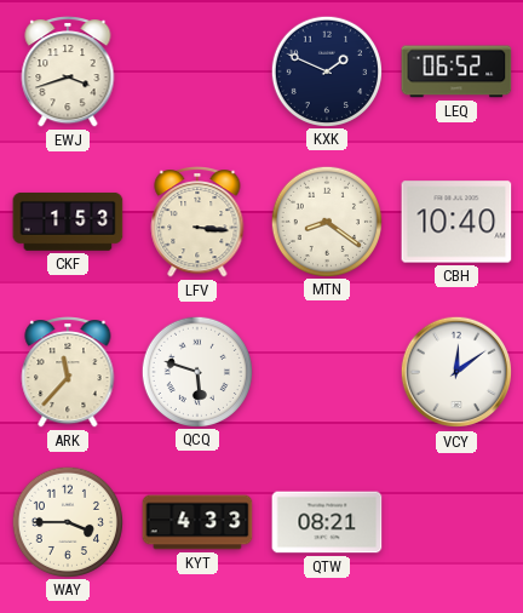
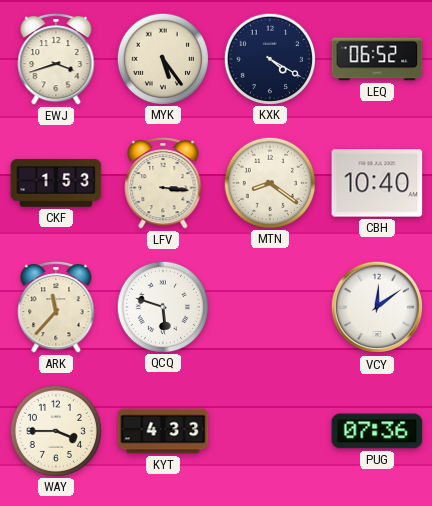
MYK: none -> 5:24 (162, 58)
KXK: 1:49 -> 4:20 (269, 58)
QTW: 08:21 -> none (327, 522)
PUG: none -> 07:36 (377, 431)
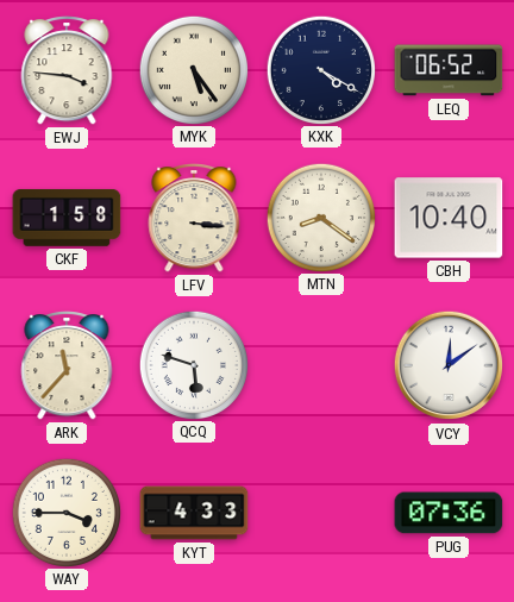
EWJ: 3:42 -> 3:46 (67, 71)
CKF: 1:53 -> 1:58 (67, 218)
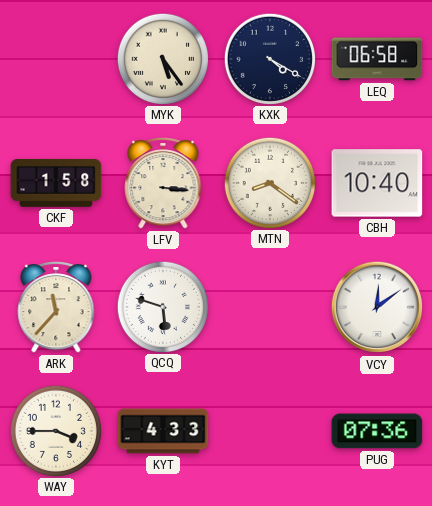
EWJ: 3:46 -> none (67, 71)
LEQ: 06:52 -> 06:58 (377, 59)
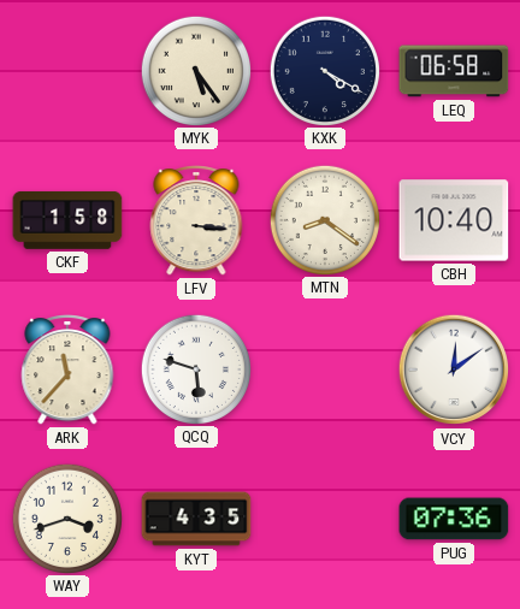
WAY: 3:45 -> 3:42 (66, 518)
KYT: 4:33 -> 4:35 (196, 519)
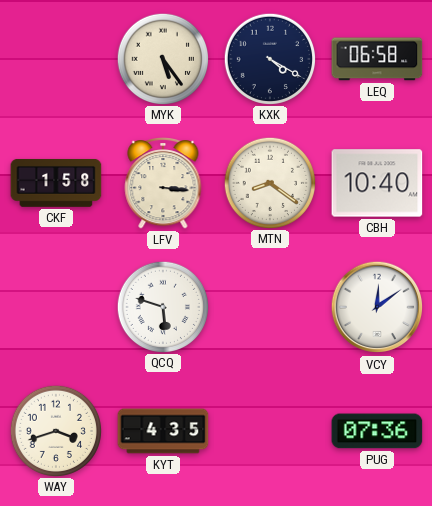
ARK: 11:37 -> none (67, 371)
